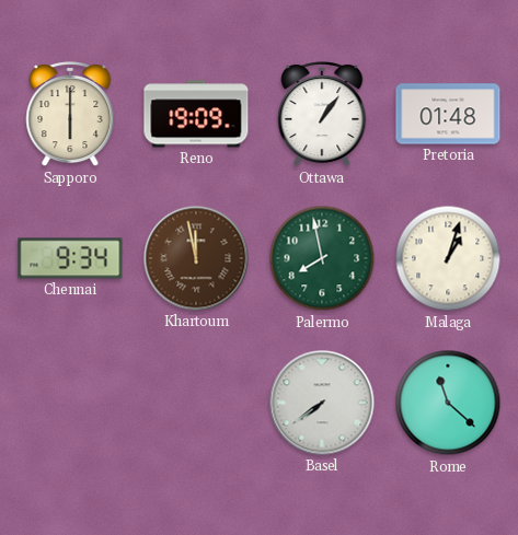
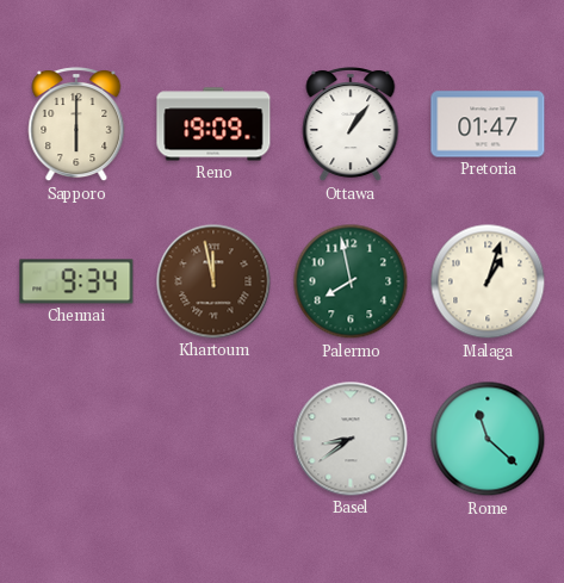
Pretoria: 01:48 -> 01:47 (488, 124)
Basel: 7:39 -> 8:39 (351, 439)
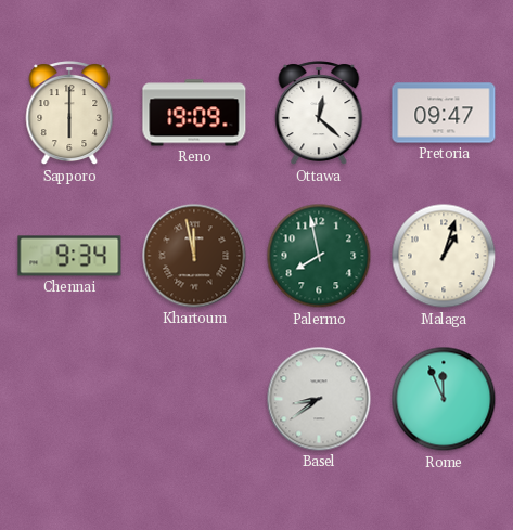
Ottawa: 1:06 -> 12:22 (319, 114)
Pretoria: 01:47 -> 09:47 (444, 113)
Rome: 11:22 -> 11:56 (444, 399)
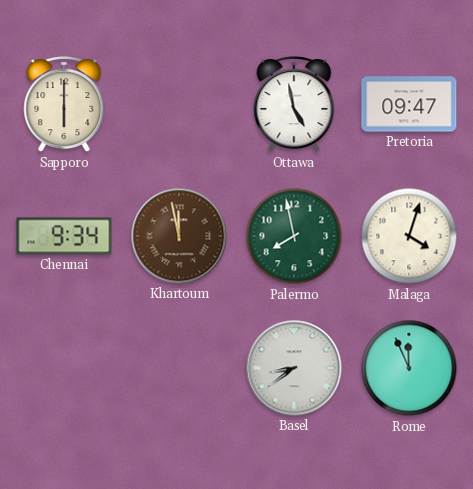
Reno: 19:09 -> none (194, 113)
Ottawa: 12:22 -> 4:58 (294, 105)
Malaga: 1:03 -> 4:03 (409, 236)
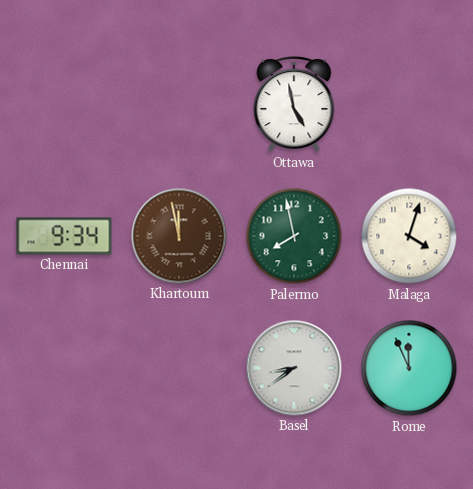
Sapporo: 6:00 -> none (64, 105)
Pretoria: 09:47 -> none (409, 104)
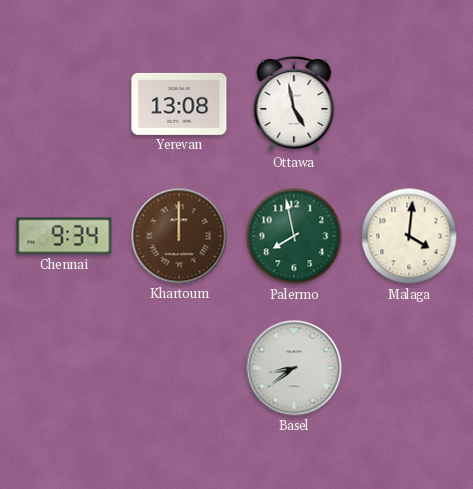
Yerevan: none -> 13:08 (179, 104)
Khartoum: 11:58 -> 12:00 (179, 236)
Malaga: 4:03 -> 4:01 (409, 236)
Rome: 11:56 -> none (409, 368)
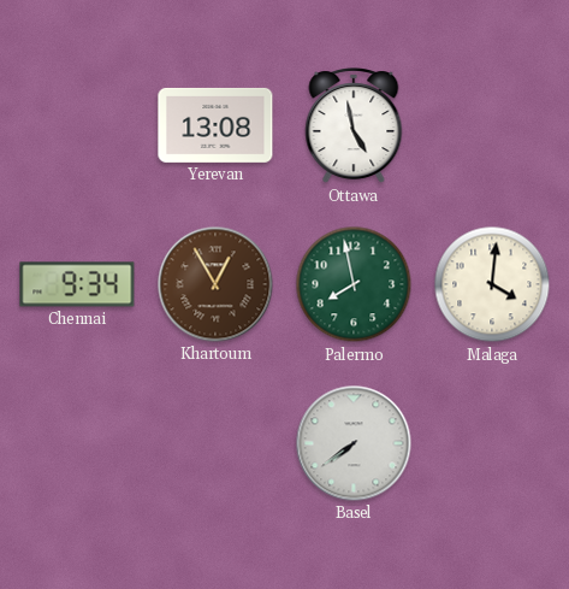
Khartoum: 12:00 -> 12:55 (215, 284)
Basel: 8:39 -> 7:39 (354, 443)
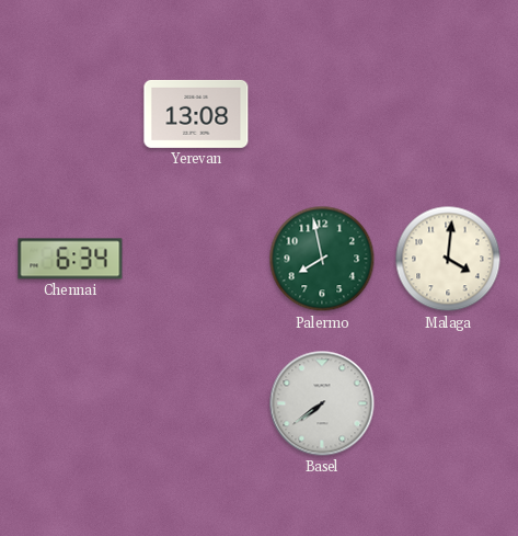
Ottawa: 4:58 -> none (354, 126)
Chennai: 9:34 -> 6:34 (70, 259)
Khartoum: 12:55 -> none (215, 284)
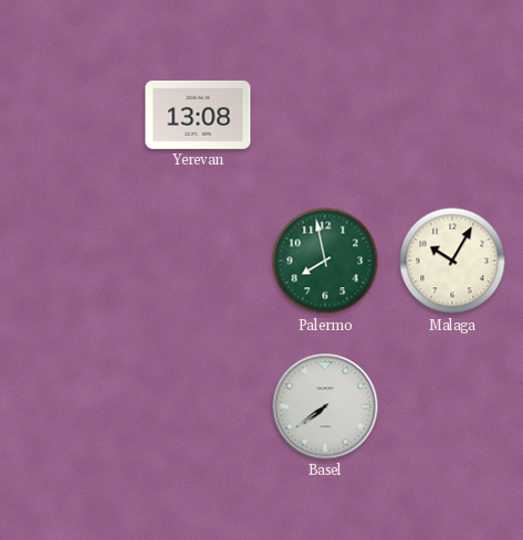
Chennai: 6:34 -> none (70, 259)
Malaga: 4:01 -> 10:05 (452, 261)
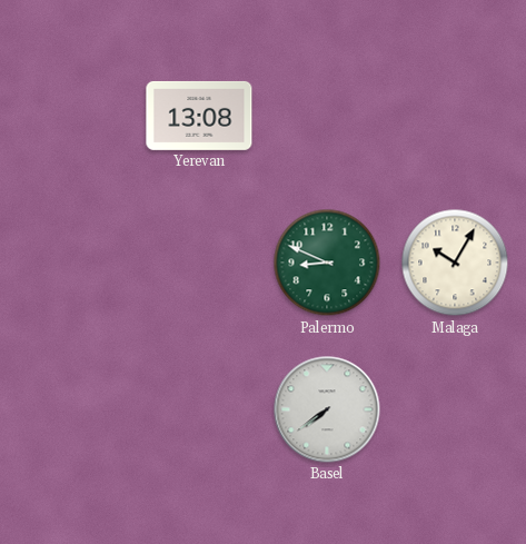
Palermo: 7:58 -> 8:49 (327, 263)
